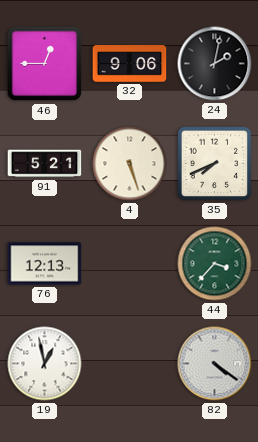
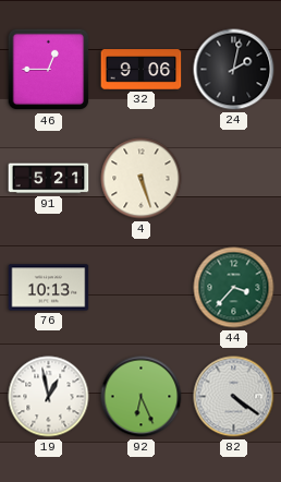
35: 7:41 -> none (215, 164)
76: 12:13 -> 10:13 (49, 288)
92: none -> 6:26 (142, 397)
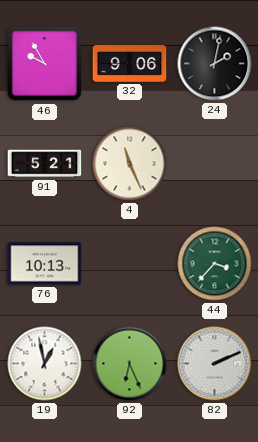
46: 12:45 -> 9:55 (45, 64)
4: 5:27 -> 11:26 (130, 164)
82: 4:21 -> 2:11 (215, 364)
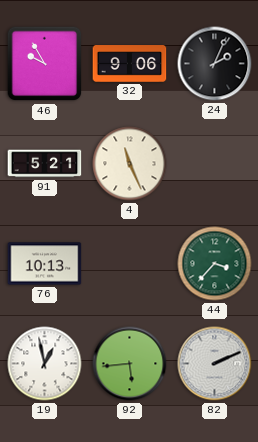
24: 2:02 -> 2:04 (215, 64)
92: 6:26 -> 5:44 (130, 364)
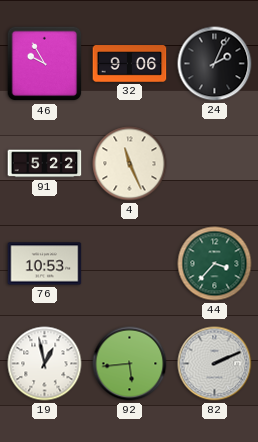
91: 5:21 -> 5:22 (45, 164)
76: 10:13 -> 10:53 (45, 264)
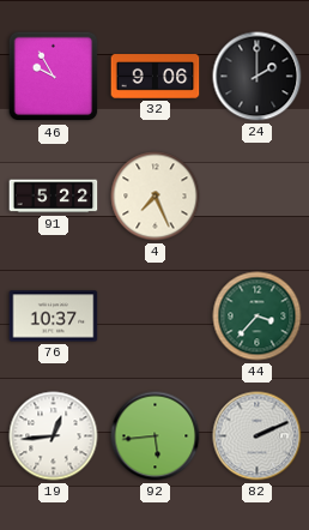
24: 2:04 -> 2:00 (257, 77)
4: 11:26 -> 7:26 (156, 197)
76: 10:53 -> 10:37 (54, 317)
19: 12:58 -> 12:44 (54, 436)
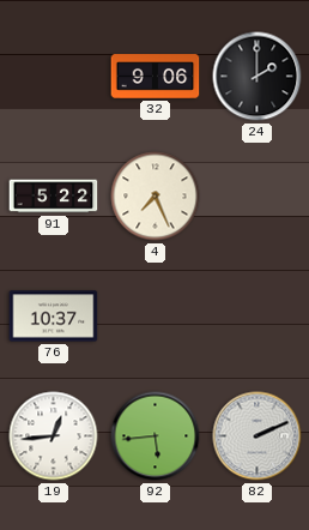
46: 9:55 -> none (54, 77)
44: 3:37 -> none (257, 317)
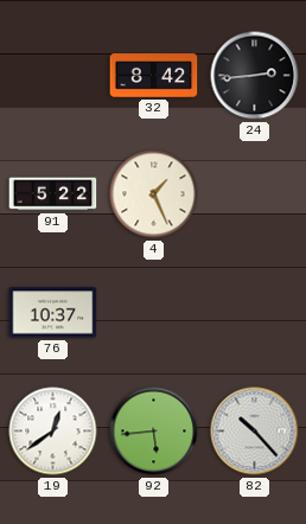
32: 9:06 -> 8:42 (154, 76)
24: 2:00 -> 2:44 (255, 76)
4: 7:26 -> 1:26 (154, 194)
19: 12:44 -> 12:39 (53, 432)
82: 2:11 -> 10:23 (255, 432)
